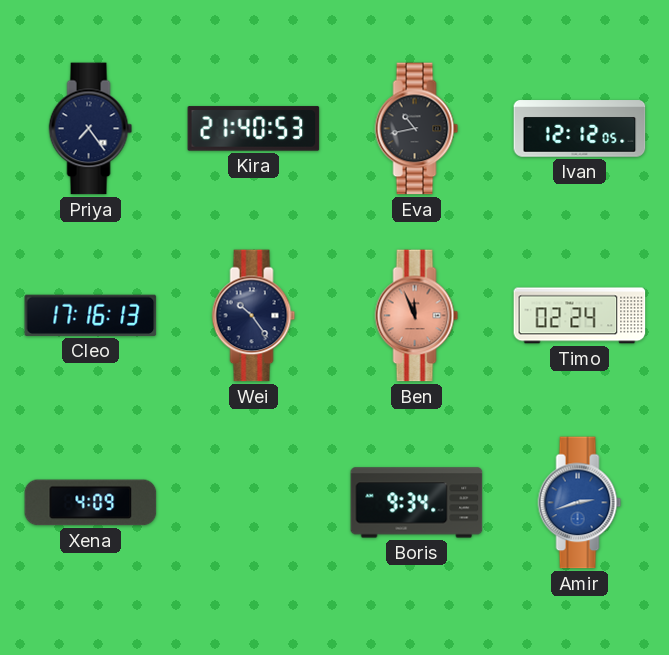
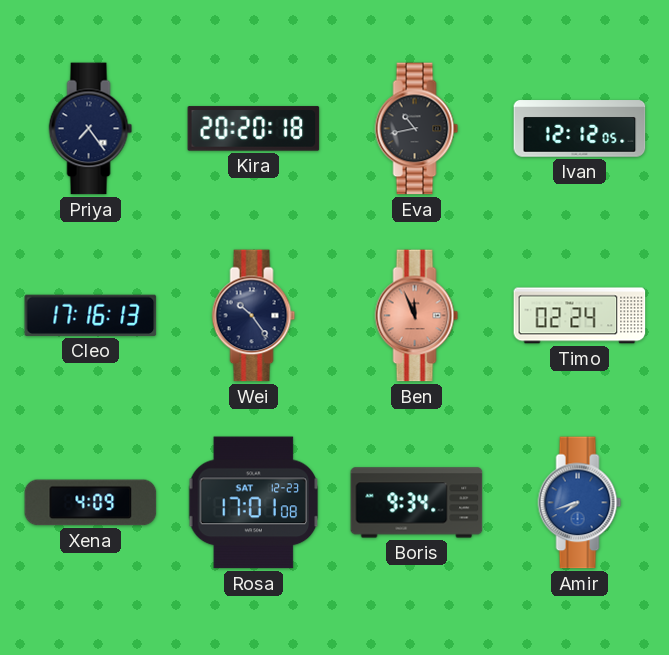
Kira: 21:40 -> 20:20 (254, 129)
Rosa: none -> 17:01 (254, 503)
Amir: 2:42 -> 7:42 (580, 503)
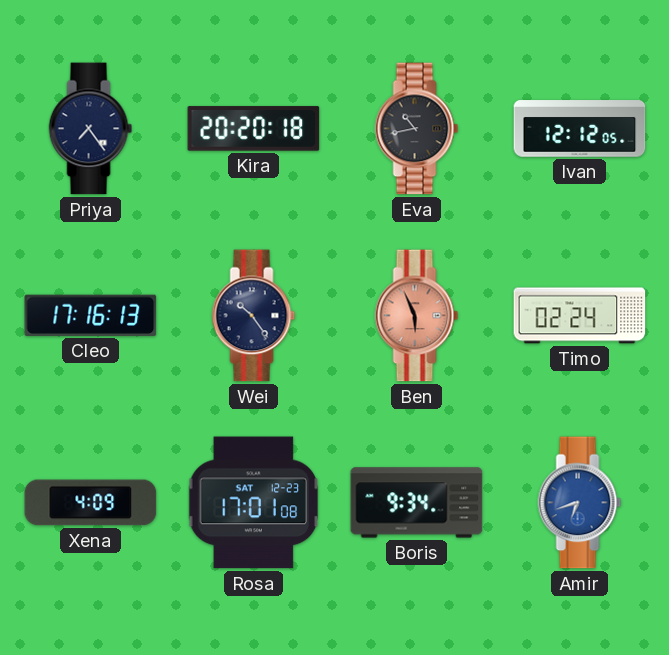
Ben: 11:56 -> 5:56 (417, 316)
Amir: 7:42 -> 6:42 (580, 503)
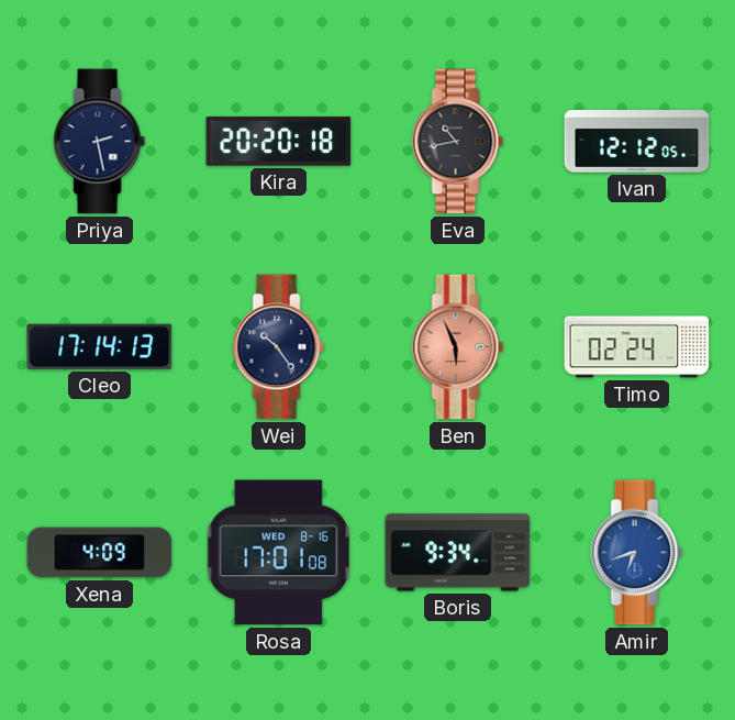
Priya: 7:24 -> 2:28 (100, 142)
Cleo: 17:16 -> 17:14 (100, 346)
Rosa date: SAT 12-23 -> WED 8-16 (279, 553)
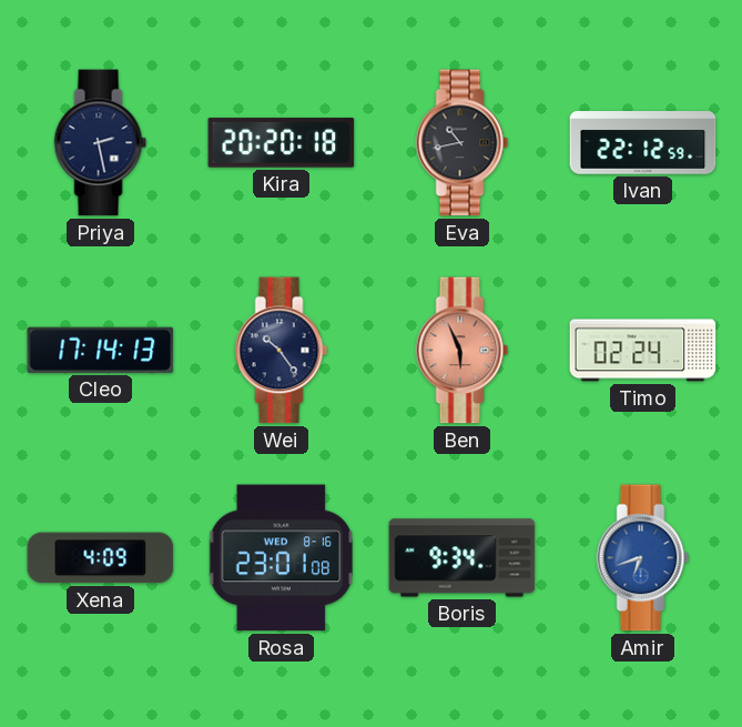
Ivan: 12:12 -> 22:12 (643, 143)
Rosa: 17:01 -> 23:01 (282, 558)
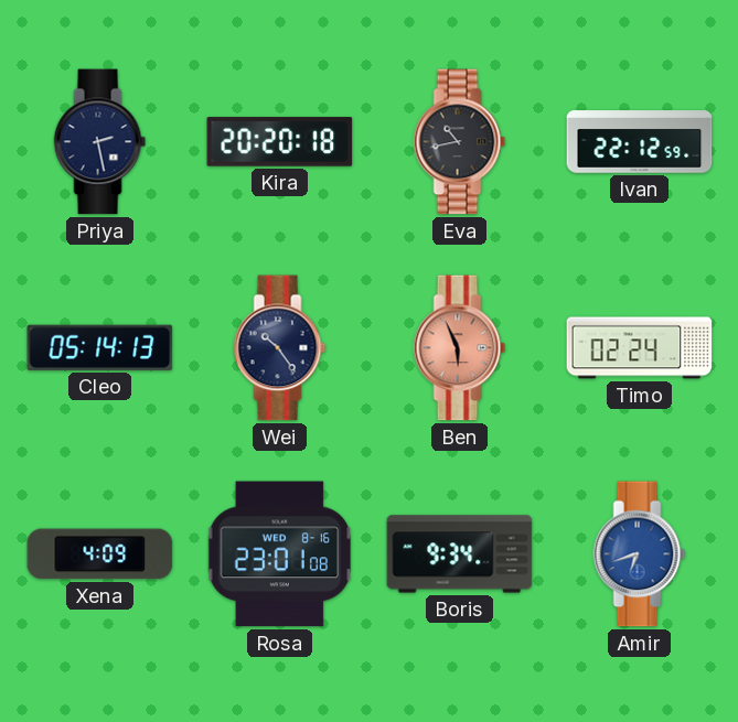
Cleo: 17:14 -> 05:14 (100, 347)
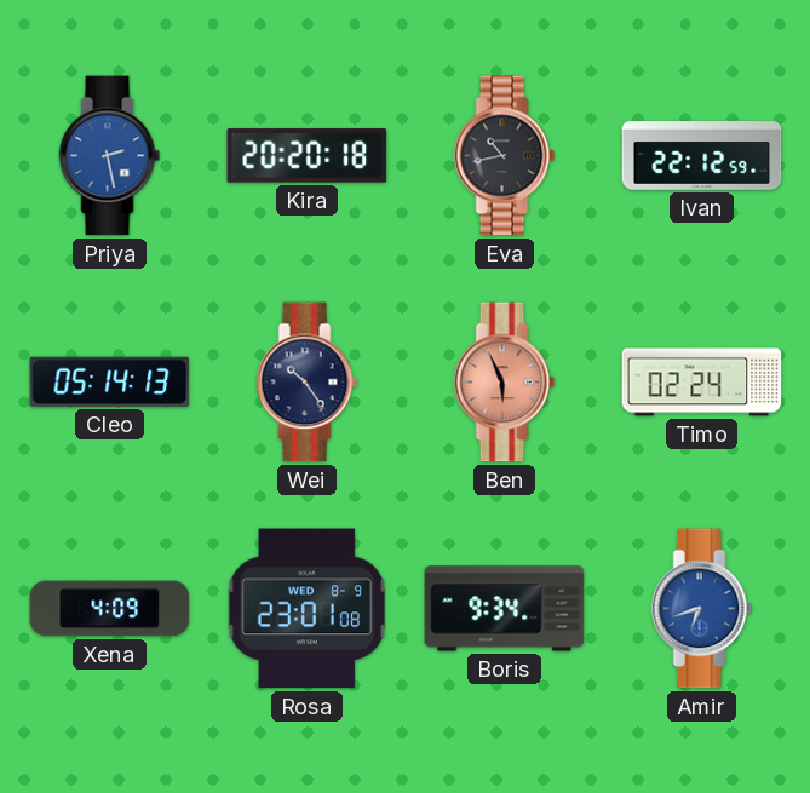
Priya dial: navy -> blue (110, 156)
Rosa date: WED 8-16 -> WED 8-9 (308, 609)
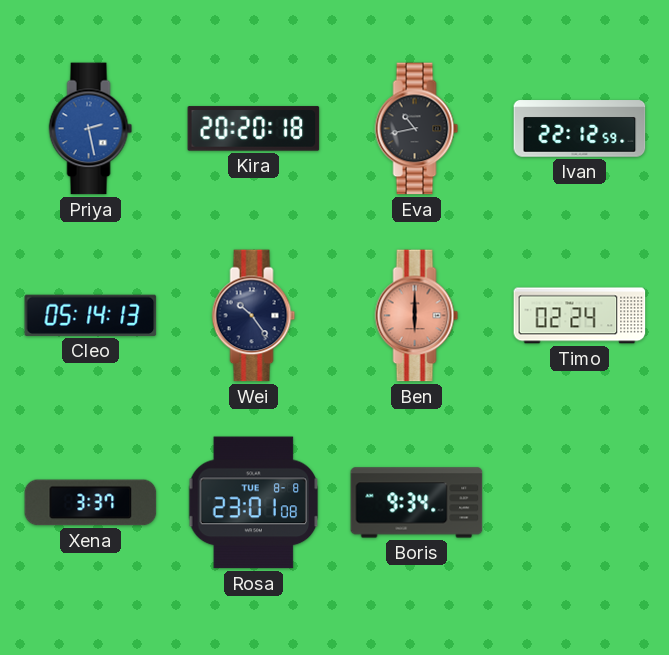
Ben: 5:56 -> 6:00 (417, 316)
Xena: 4:09 -> 3:37 (91, 503)
Rosa date: WED 8-9 -> TUE 8-8 (254, 503)
Amir: 6:42 -> none (702, 609)
